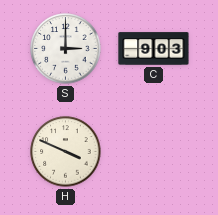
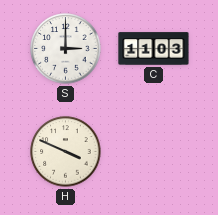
C: 9:03 -> 11:03 (154, 49)
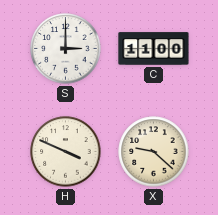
C: 11:03 -> 11:00 (154, 49)
X: none -> 9:22 (154, 152)
